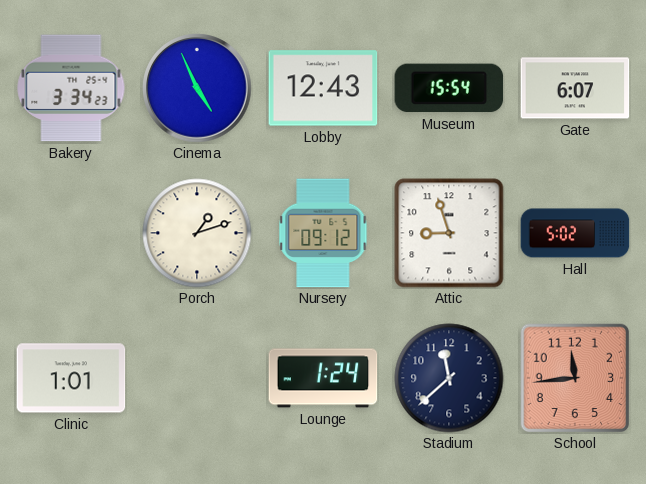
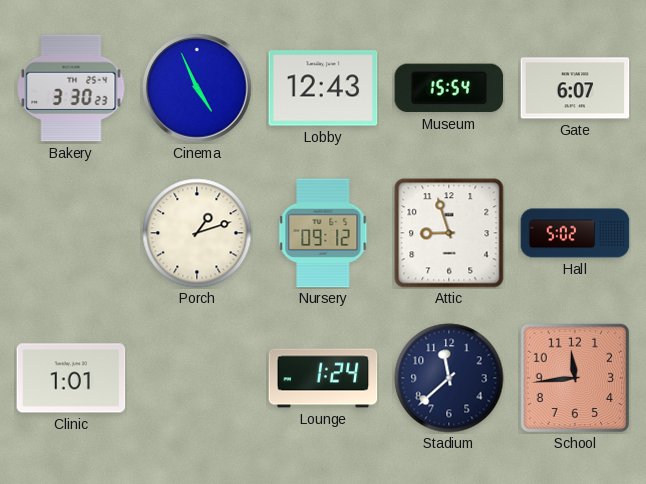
Bakery: 3:34 -> 3:30 (71, 88)
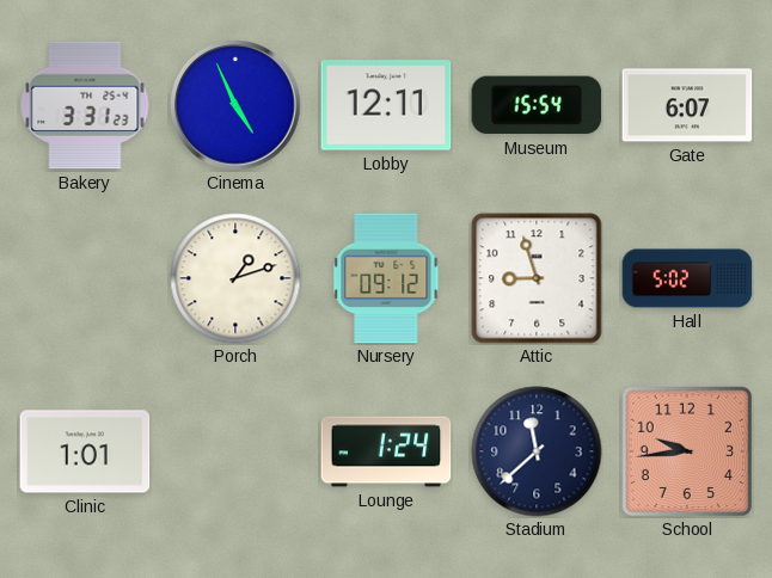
Bakery: 3:30 -> 3:31 (85, 105)
Lobby: 12:43 -> 12:11 (386, 105)
School: 11:44 -> 9:44 (687, 451)
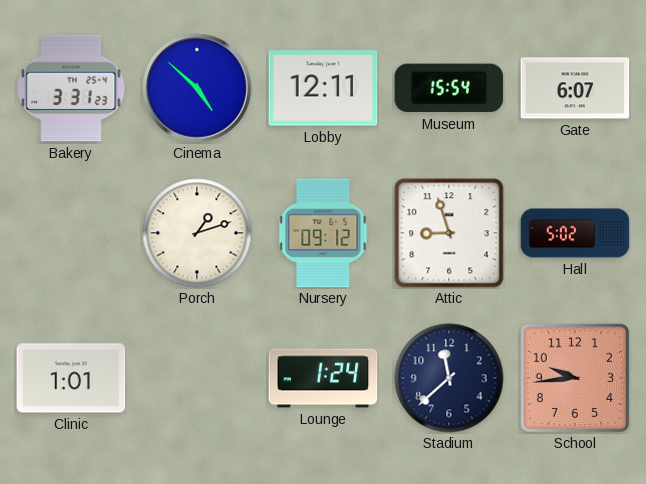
Cinema: 4:56 -> 4:52 (197, 88)
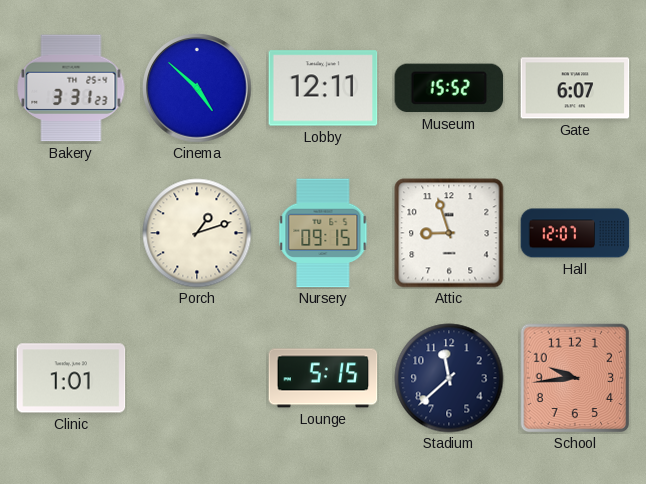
Museum: 15:54 -> 15:52 (449, 88)
Nursery: 09:12 -> 09:15 (323, 233)
Hall: 5:02 -> 12:07 (575, 233)
Lounge: 1:24 -> 5:15 (323, 378)
